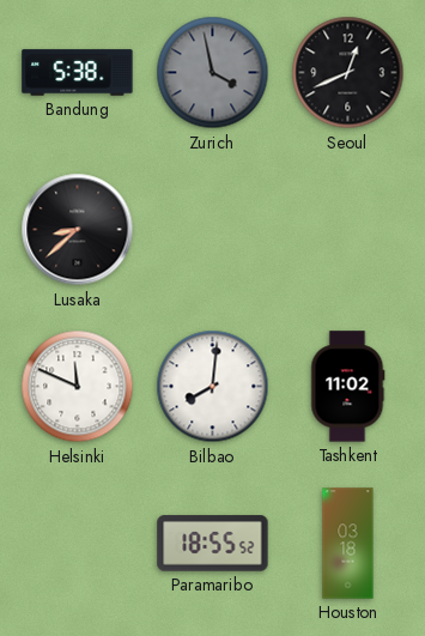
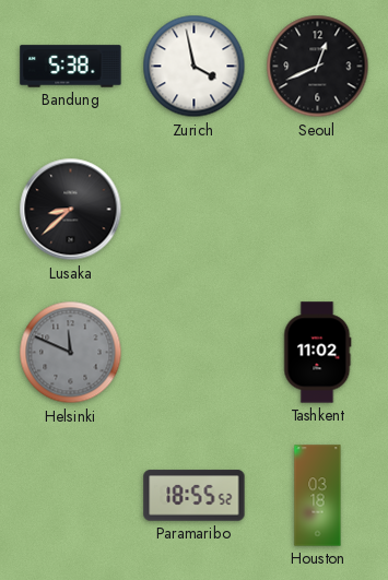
Zurich dial: grey -> white (195, 67)
Helsinki dial: white -> grey (71, 353)
Bilbao: 8:01 -> none (213, 387)
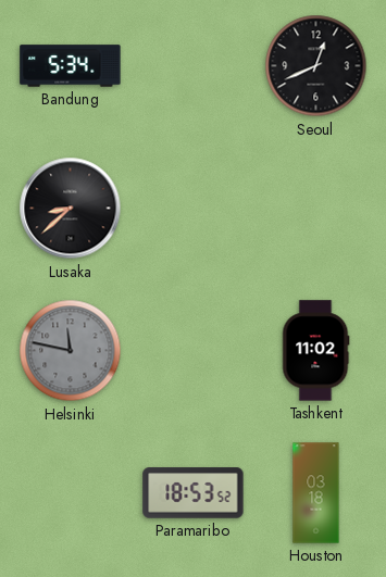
Bandung: 5:38 -> 5:34 (71, 66)
Zurich: 3:58 -> none (195, 67)
Helsinki: 11:49 -> 11:47 (71, 351)
Paramaribo: 18:55 -> 18:53 (194, 493)
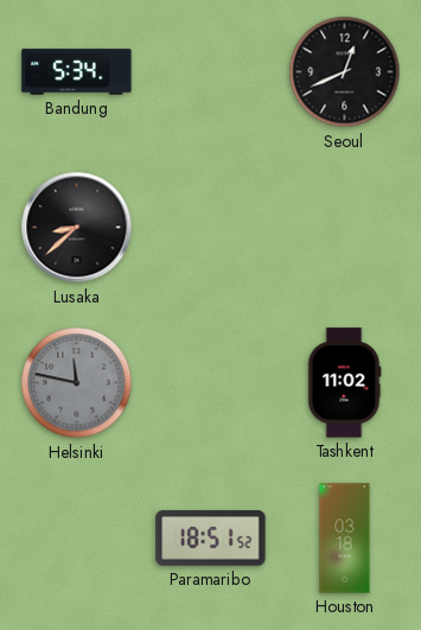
Paramaribo: 18:53 -> 18:51 (211, 539)
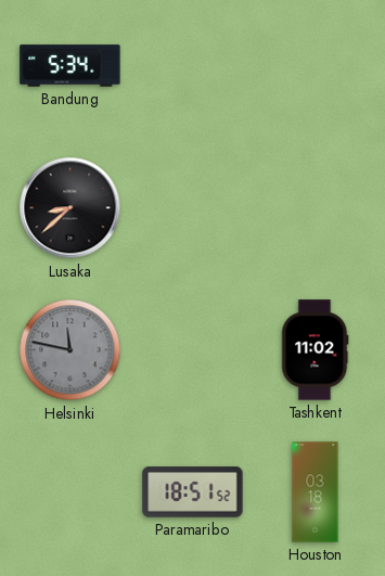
Seoul: 12:41 -> none (345, 72)
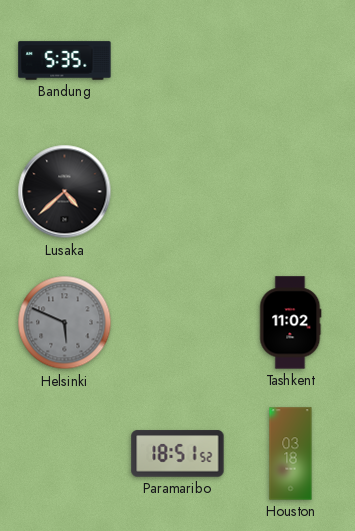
Bandung: 5:34 -> 5:35 (65, 61)
Lusaka: 8:38 -> 4:38 (65, 192)
Helsinki: 11:47 -> 5:49 (65, 323)
